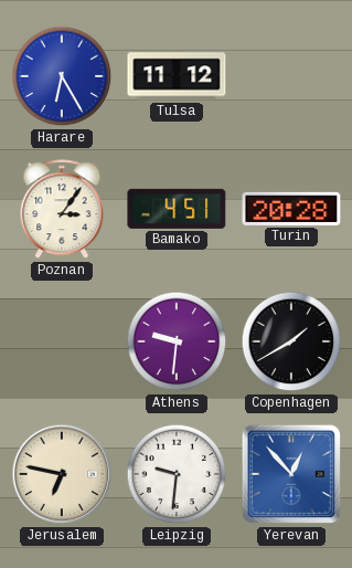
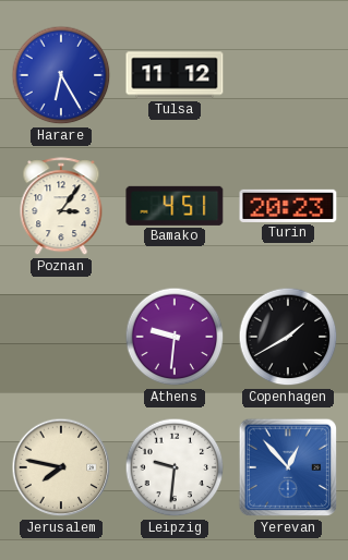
Turin: 20:28 -> 20:23 (288, 206)
Jerusalem: 6:47 -> 7:47 (61, 467)
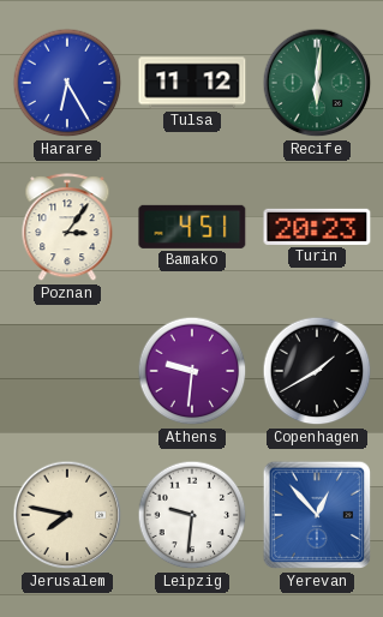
Recife: none -> 6:01 (317, 83)
